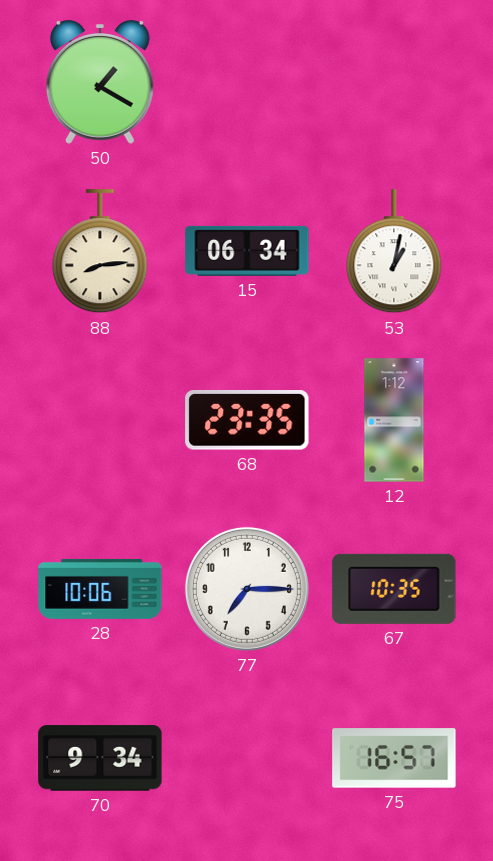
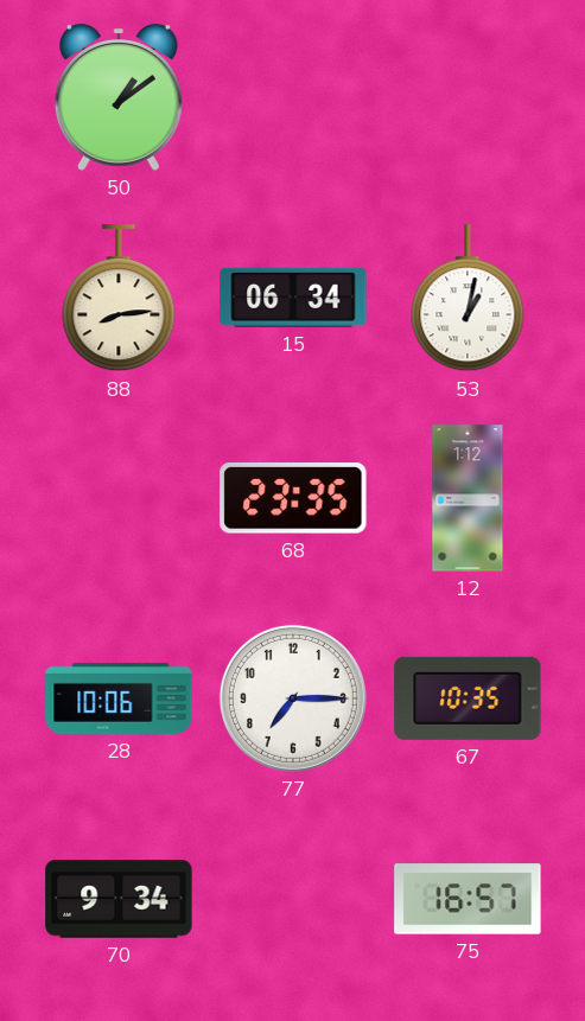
50: 1:20 -> 1:09 (119, 97)
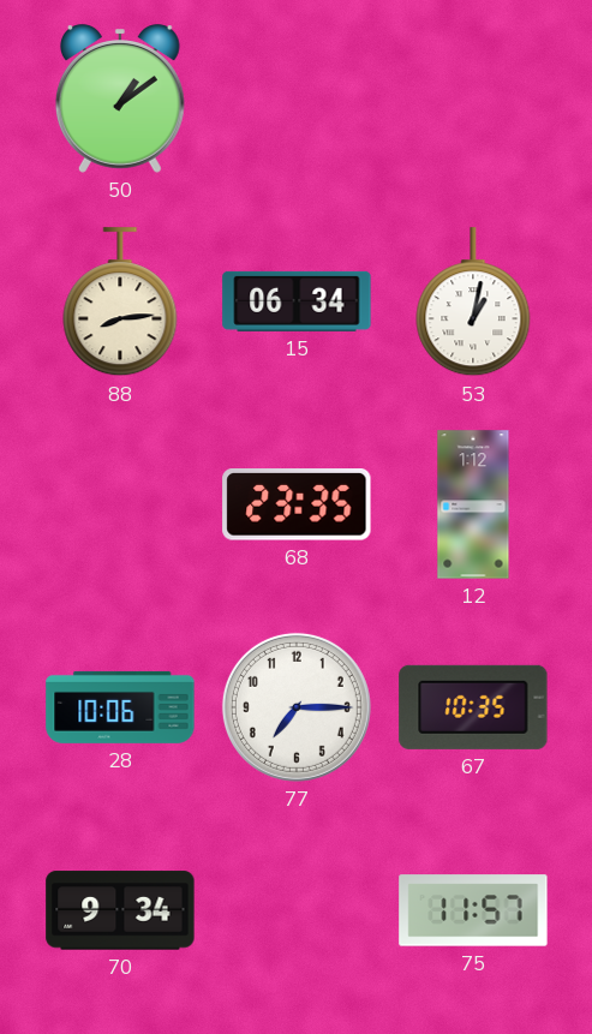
75: 16:57 -> 11:57 (473, 910)
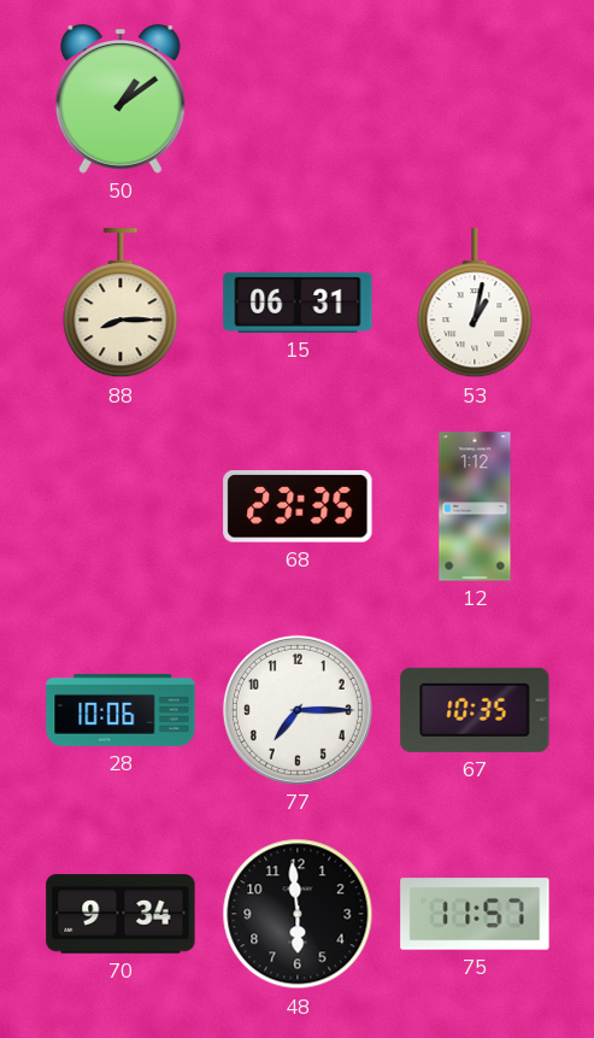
88: 8:14 -> 8:15 (120, 304)
15: 06:34 -> 06:31 (298, 303)
48: none -> 5:59 (298, 914)
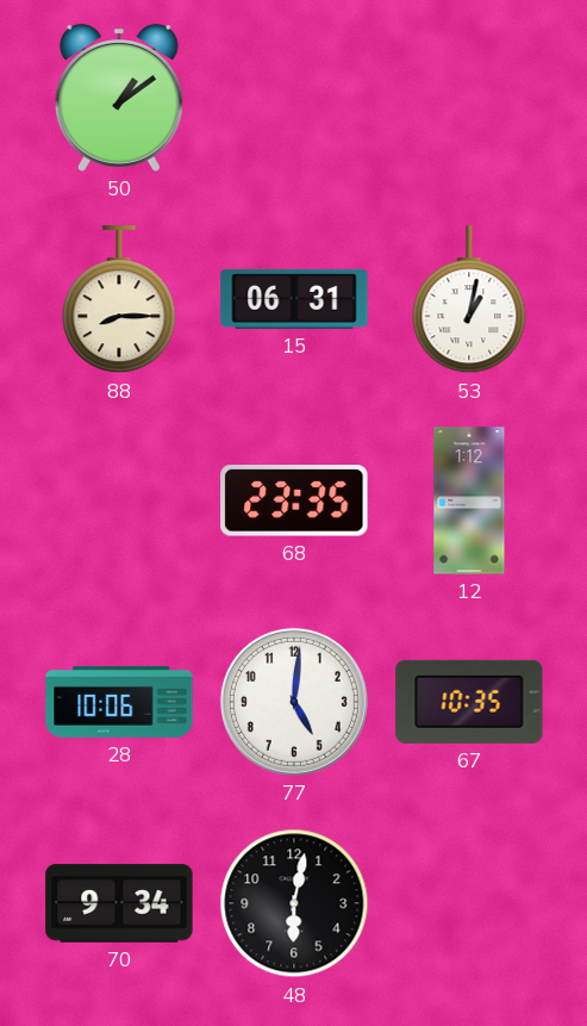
77: 7:15 -> 5:01 (294, 702)
48: 5:59 -> 6:02 (294, 903)
75: 11:57 -> none (475, 914)
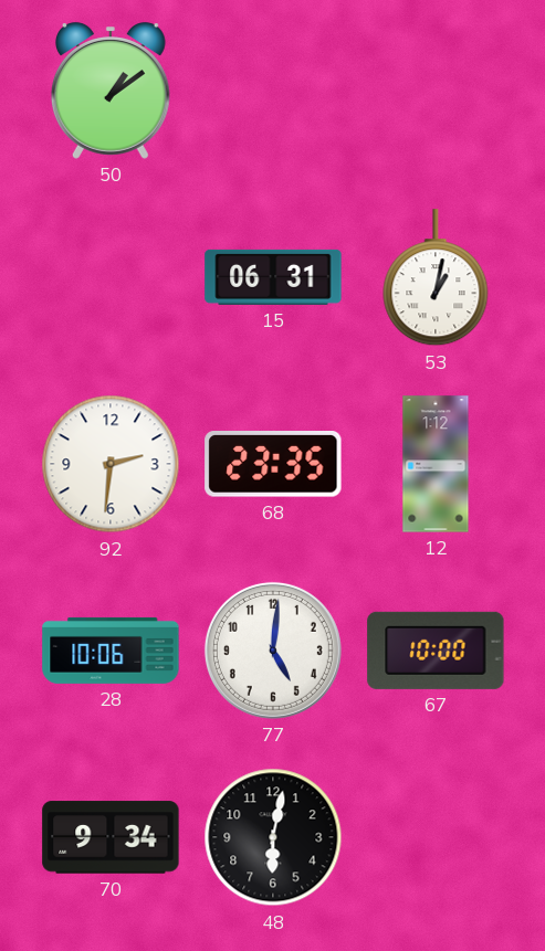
88: 8:15 -> none (119, 300)
92: none -> 2:31 (111, 464)
67: 10:35 -> 10:00 (436, 651)
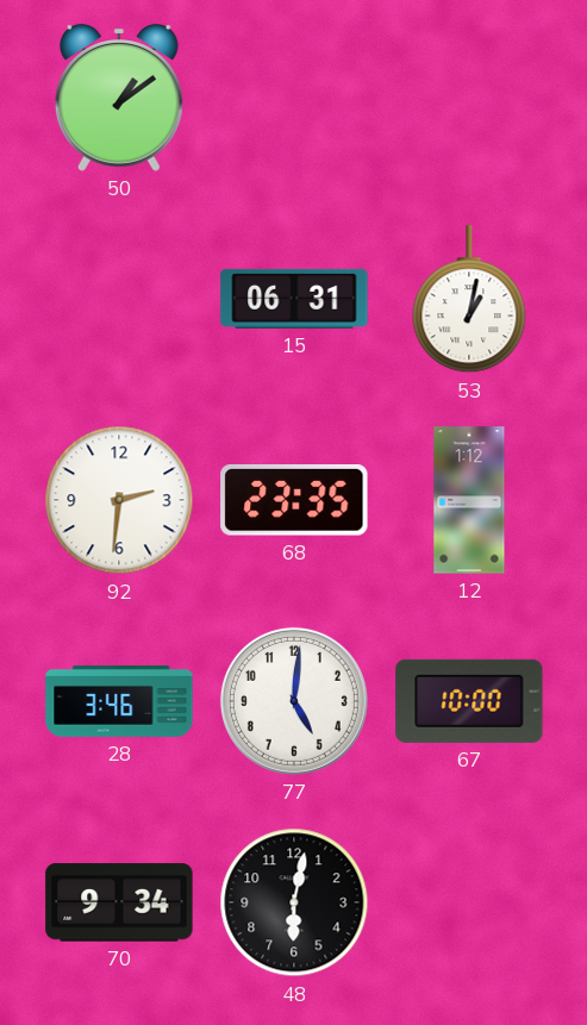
28: 10:06 -> 3:46 (119, 701)
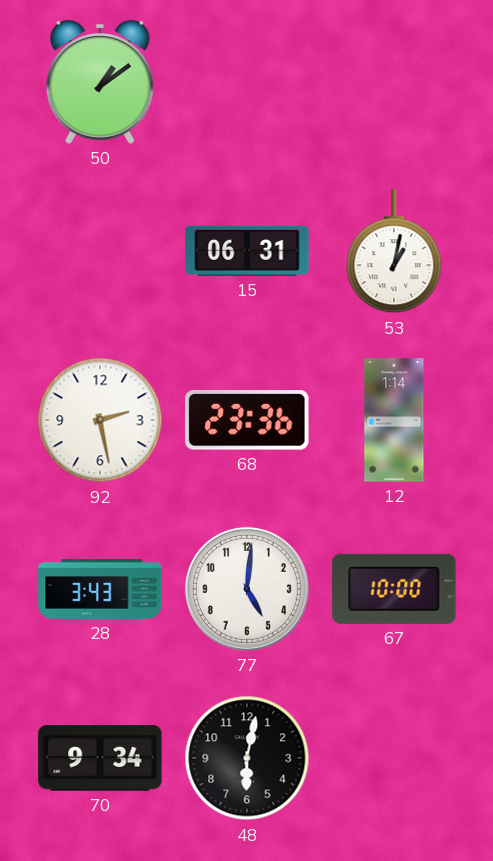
92: 2:31 -> 2:28 (100, 420)
68: 23:35 -> 23:36 (247, 420)
12: 1:12 -> 1:14 (394, 420)
28: 3:46 -> 3:43 (100, 589)
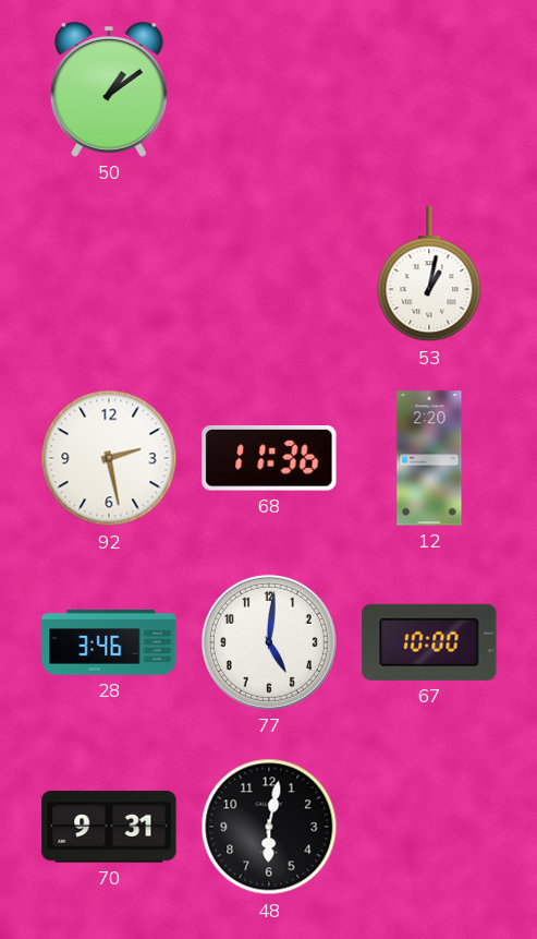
15: 06:31 -> none (247, 251)
68: 23:36 -> 11:36 (269, 458)
12: 1:14 -> 2:20 (429, 458)
28: 3:43 -> 3:46 (109, 642)
70: 9:34 -> 9:31 (109, 827)
